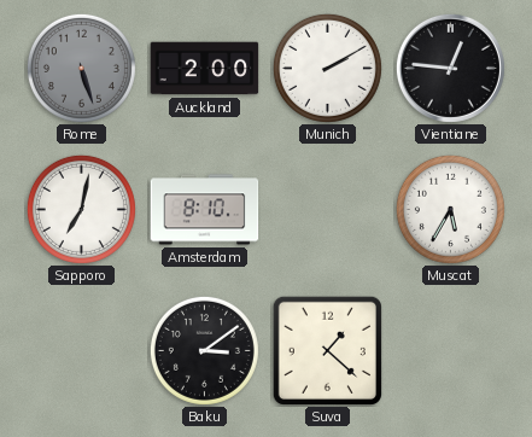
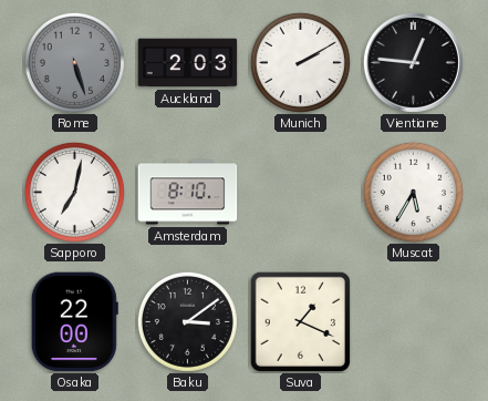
Auckland: 2:00 -> 2:03 (188, 63)
Osaka: none -> 22:00 (74, 322)
Suva: 1:22 -> 1:19 (300, 321)
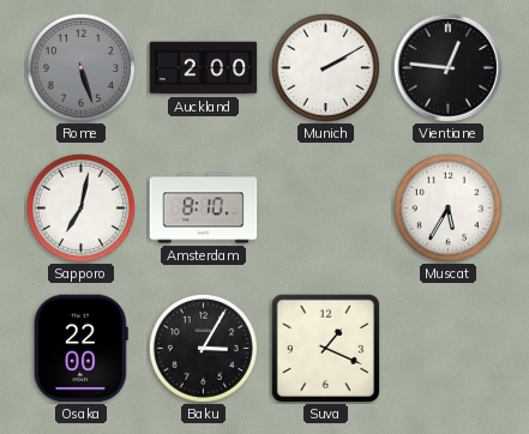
Auckland: 2:03 -> 2:00 (204, 68)
Baku: 3:09 -> 3:05 (203, 348)
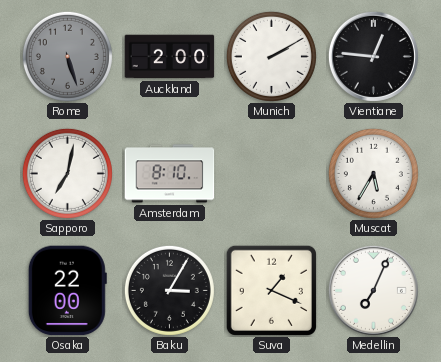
Medellin: none -> 7:04 (373, 290)
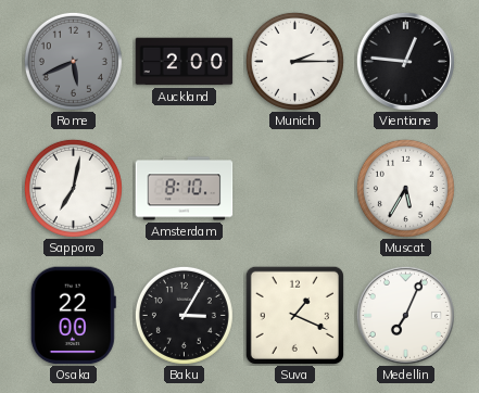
Rome: 5:27 -> 5:41 (73, 61)
Munich: 2:10 -> 2:15 (294, 61)
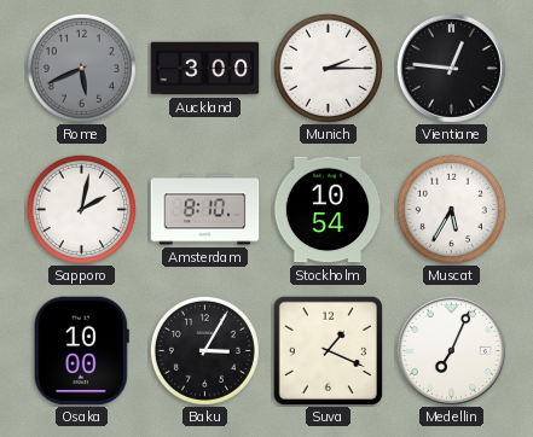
Auckland: 2:00 -> 3:00 (205, 69)
Sapporo: 7:02 -> 2:02 (81, 209)
Stockholm: none -> 10:54 (328, 210)
Osaka: 22:00 -> 10:00 (81, 351)
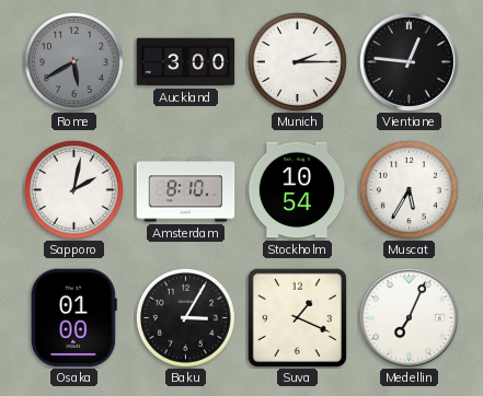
Rome: 5:41 -> 5:40 (73, 61)
Osaka: 10:00 -> 01:00 (73, 318)
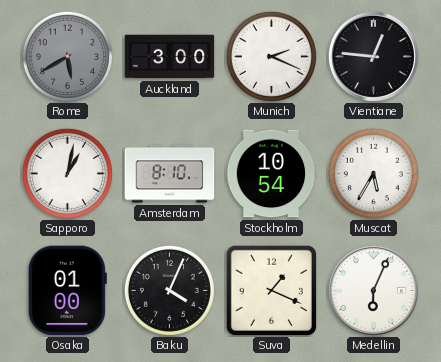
Munich: 2:15 -> 2:19 (271, 56)
Sapporo: 2:02 -> 1:02 (67, 173)
Baku: 3:05 -> 4:04 (169, 290)
Medellin: 7:04 -> 6:04 (373, 290)
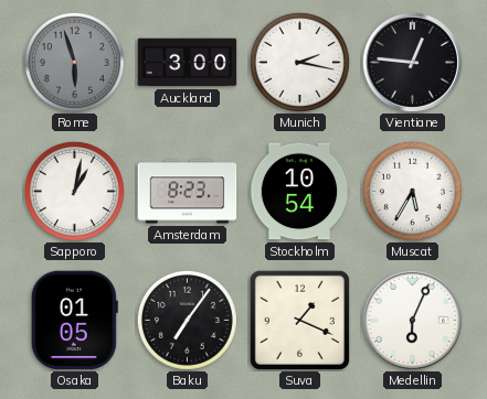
Rome: 5:40 -> 5:57 (74, 62)
Munich: 2:19 -> 2:17 (299, 62)
Amsterdam: 8:10 -> 8:23 (188, 192)
Osaka: 01:00 -> 01:05 (74, 321)
Baku: 4:04 -> 7:06 (187, 320)
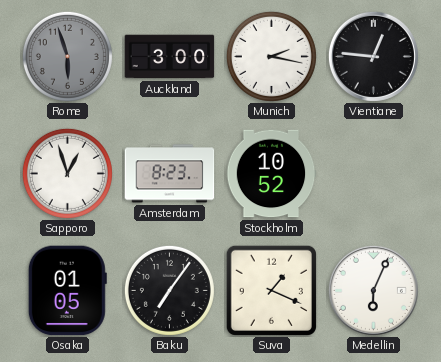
Sapporo: 1:02 -> 12:57 (67, 173)
Stockholm: 10:54 -> 10:52 (271, 174)
Muscat: 5:35 -> none (412, 191)
